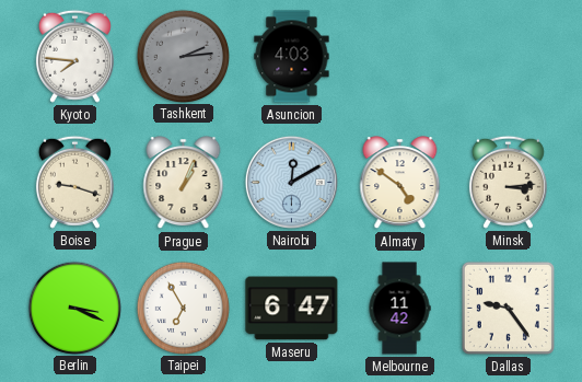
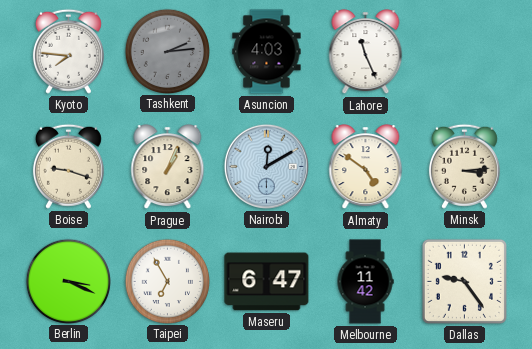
Lahore: none -> 11:26 (366, 52)
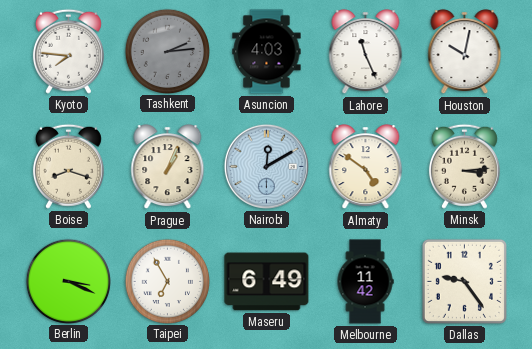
Houston: none -> 10:02 (465, 52)
Boise: 9:18 -> 8:18 (68, 166)
Maseru: 6:47 -> 6:49 (267, 282)
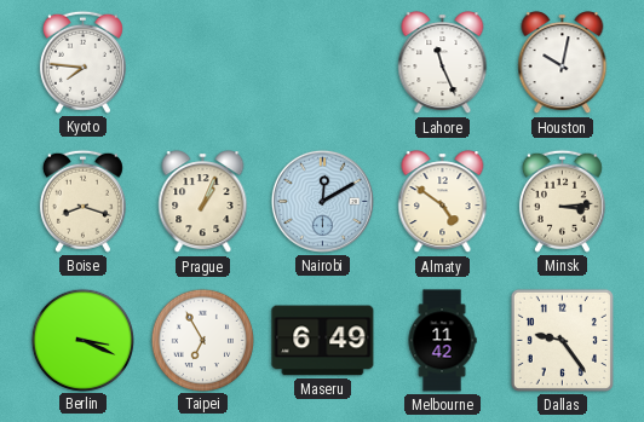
Tashkent: 2:14 -> none (167, 51)
Asuncion: 4:03 -> none (267, 52)
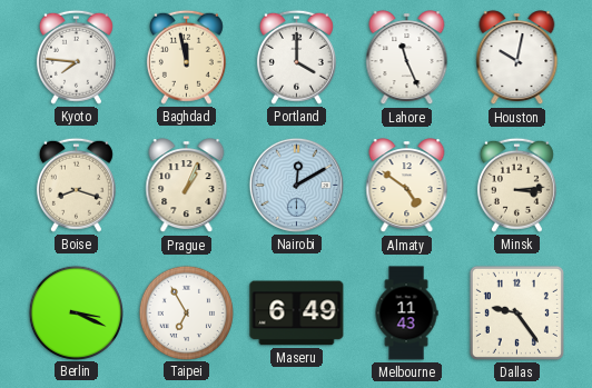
Baghdad: none -> 11:58 (186, 57)
Portland: none -> 4:00 (296, 57)
Melbourne: 11:42 -> 11:43 (406, 314)
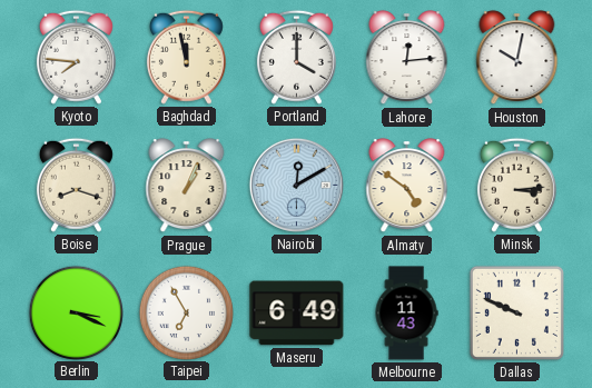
Lahore: 11:26 -> 12:14 (407, 58)
Dallas: 9:24 -> 9:49 (516, 312)
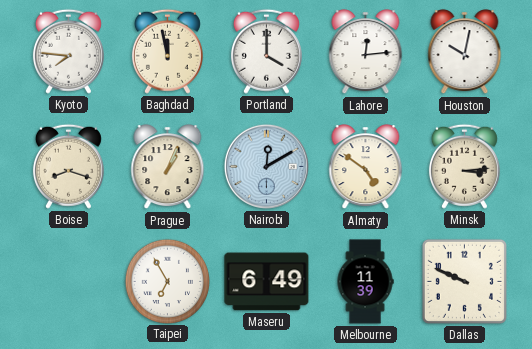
Berlin: 3:19 -> none (76, 312)
Melbourne: 11:43 -> 11:39 (365, 282)
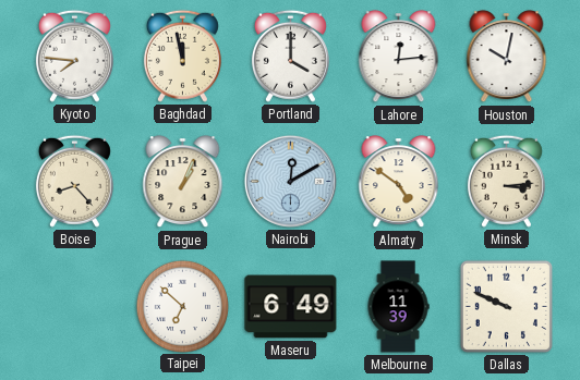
Boise: 8:18 -> 8:23 (74, 181)
Taipei: 6:55 -> 6:52 (182, 306)
